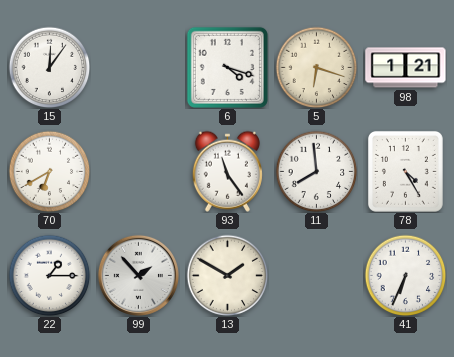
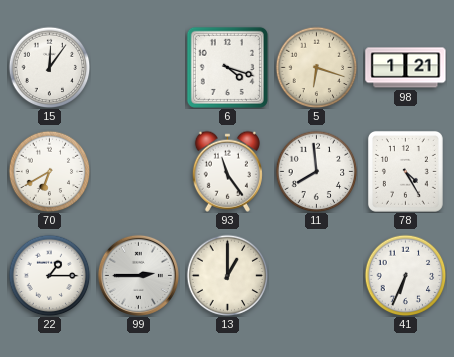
99: 1:53 -> 2:45 (138, 275)
13: 1:50 -> 1:00 (227, 275)
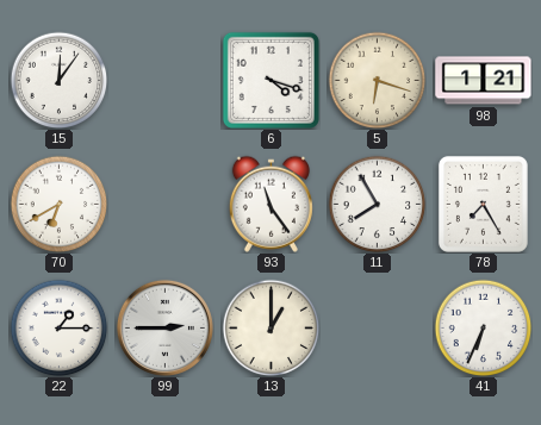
11: 7:59 -> 7:55 (377, 204)
78: 4:25 -> 7:25 (483, 204)
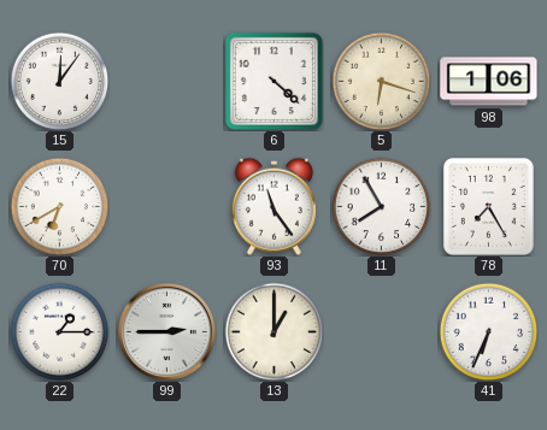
6: 4:18 -> 4:22 (273, 81)
98: 1:21 -> 1:06 (489, 82)
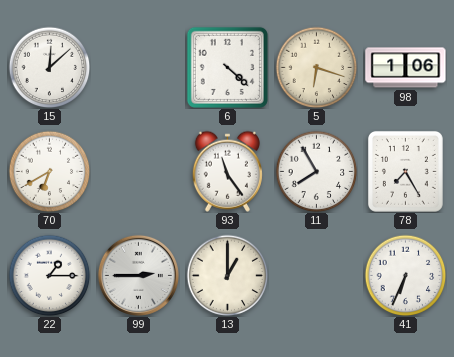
15: 12:06 -> 12:08 (49, 67)
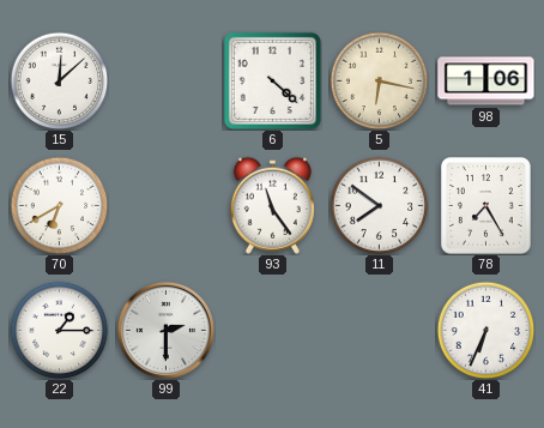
5: 6:18 -> 6:17 (379, 80)
11: 7:55 -> 7:51 (379, 205)
99: 2:45 -> 2:30 (165, 330)
13: 1:00 -> none (227, 275)
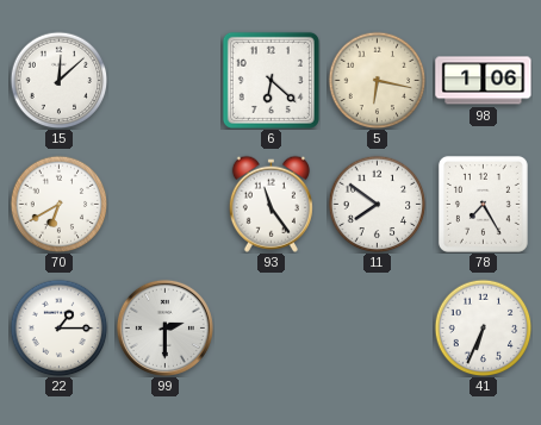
6: 4:22 -> 6:22 (270, 80)
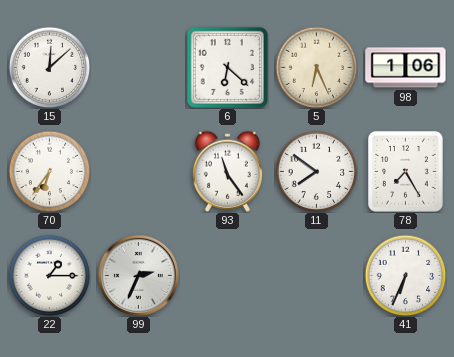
5: 6:17 -> 6:26 (316, 67)
70: 6:40 -> 6:36 (49, 171)
99: 2:30 -> 2:34 (138, 275)
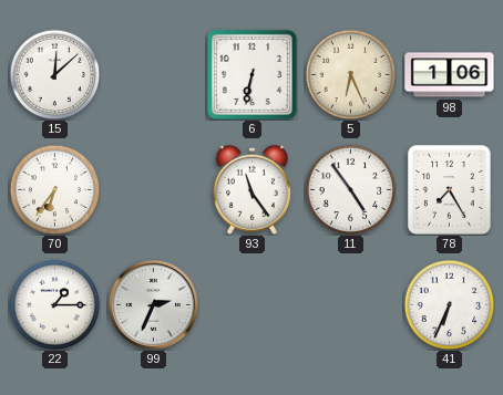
6: 6:22 -> 6:32 (251, 74)
11: 7:51 -> 4:54 (350, 189)
